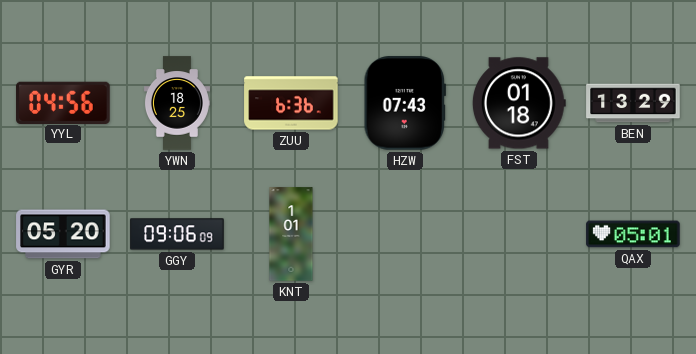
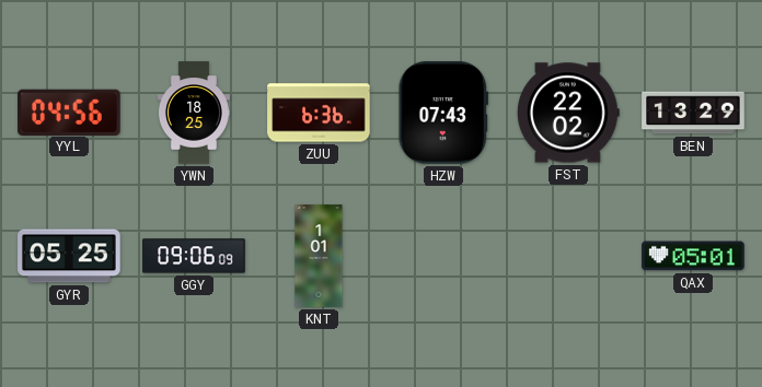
FST: 01:18 -> 22:02 (568, 113)
GYR: 05:20 -> 05:25 (69, 256)
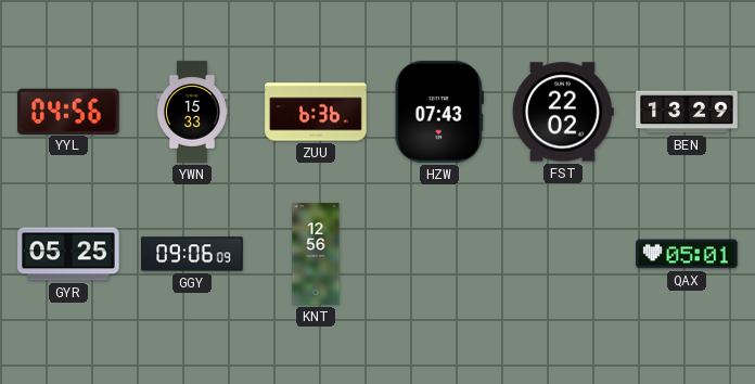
YWN: 18:25 -> 15:33 (192, 112)
KNT: 1:01 -> 12:56 (316, 254)
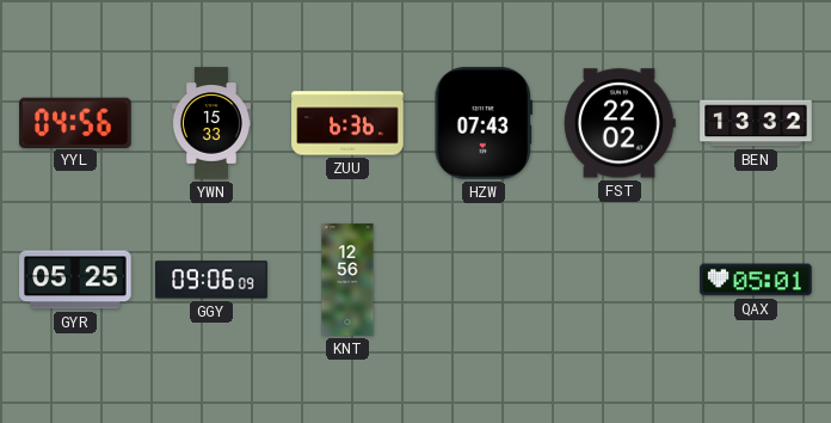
BEN: 13:29 -> 13:32 (756, 123)
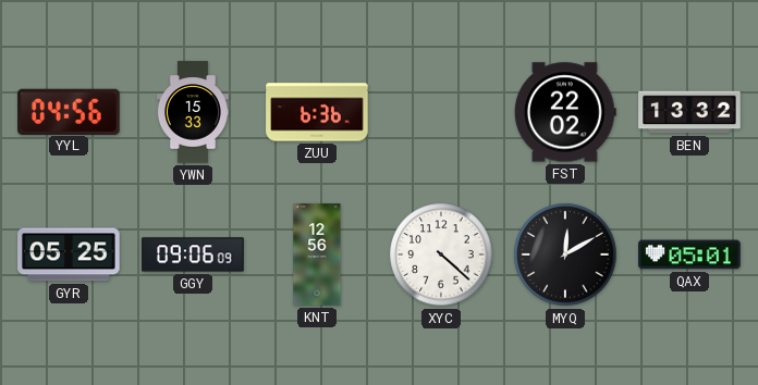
HZW: 07:43 -> none (484, 123)
XYC: none -> 4:22 (441, 254)
MYQ: none -> 12:10 (565, 254)
